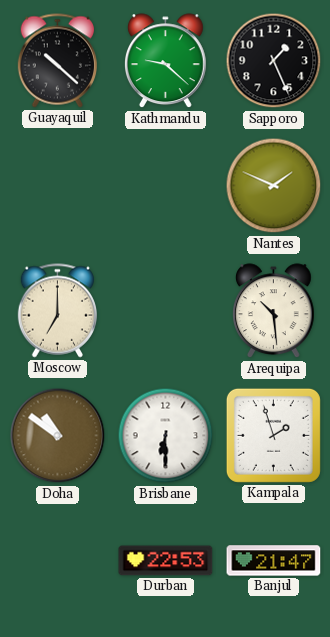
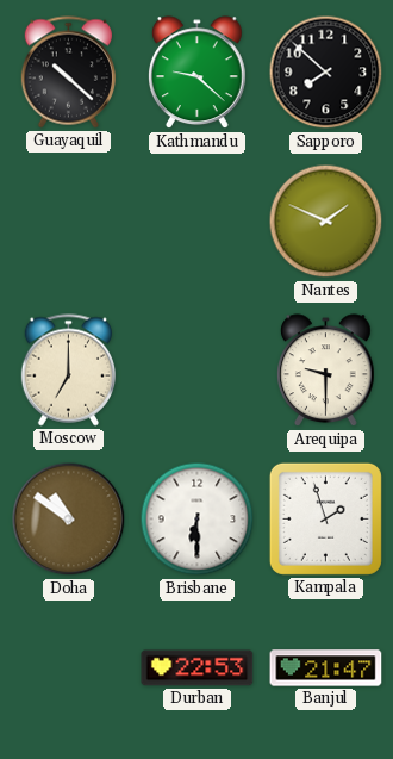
Sapporo: 1:26 -> 7:52 (326, 73)
Arequipa: 10:29 -> 9:30 (326, 371)
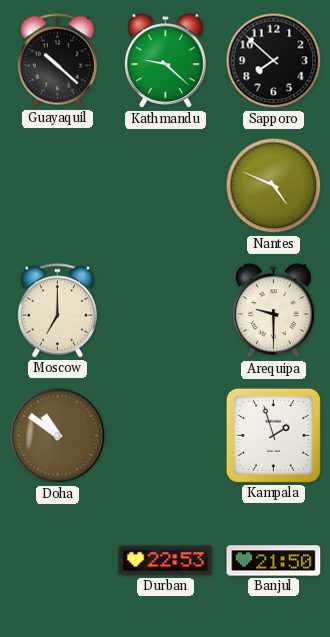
Nantes: 1:49 -> 4:49 (274, 186)
Brisbane: 6:30 -> none (198, 520)
Banjul: 21:47 -> 21:50 (274, 561)
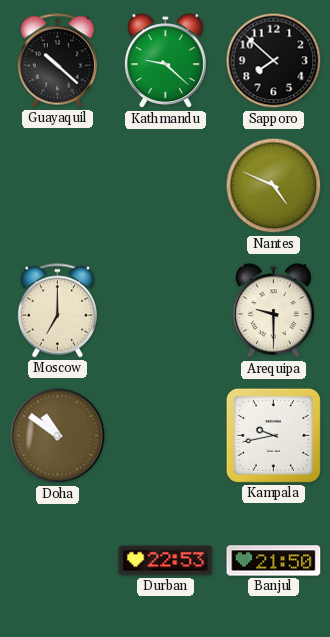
Kampala: 1:57 -> 9:43 (273, 435)
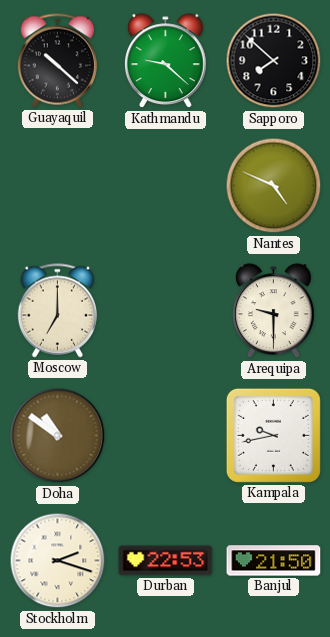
Stockholm: none -> 2:18 (58, 561)
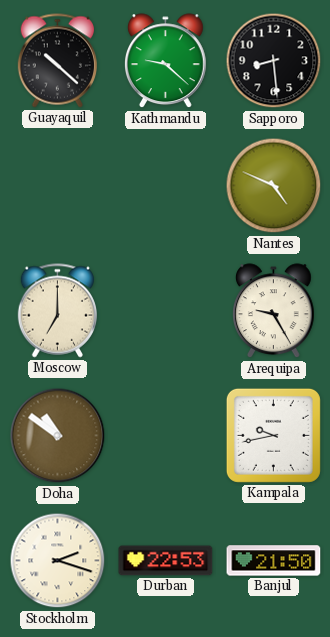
Sapporo: 7:52 -> 8:29 (274, 61)
Arequipa: 9:30 -> 9:25 (274, 311)
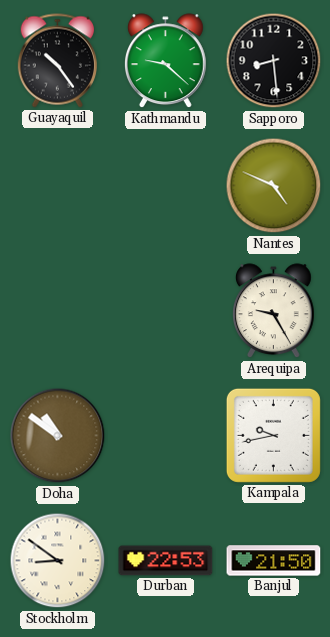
Guayaquil: 10:22 -> 10:24 (57, 61)
Moscow: 7:00 -> none (57, 311)
Stockholm: 2:18 -> 8:51 (58, 561)
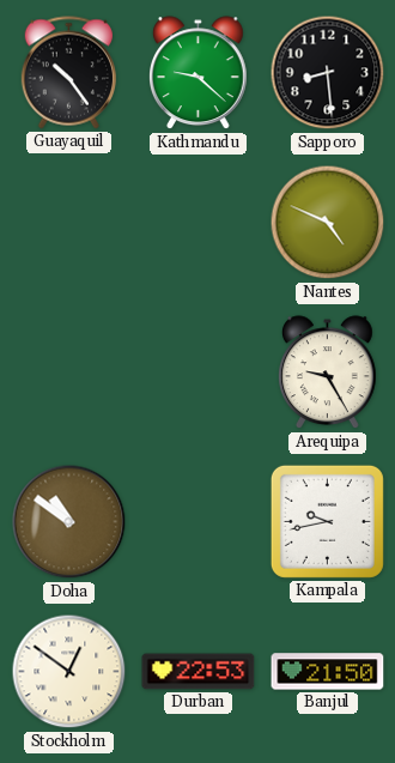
Stockholm: 8:51 -> 12:51 (69, 672)
